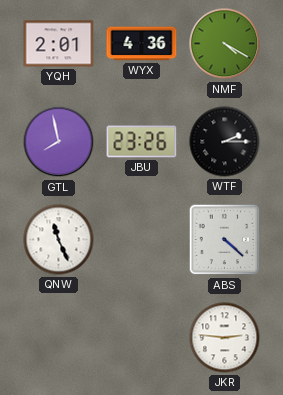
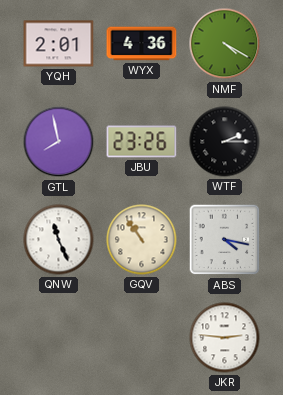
GQV: none -> 10:54 (142, 240)
ABS: 4:22 -> 4:17 (225, 240)
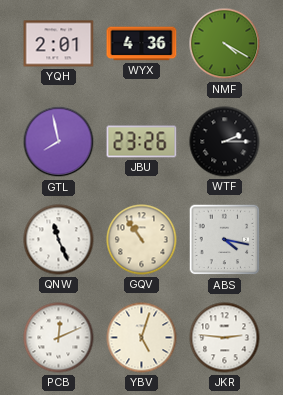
PCB: none -> 12:11 (59, 338)
YBV: none -> 5:03 (142, 338)
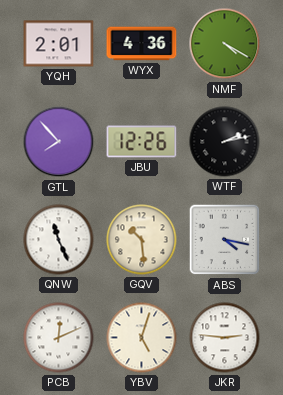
GTL: 7:58 -> 7:53 (59, 142)
JBU: 23:26 -> 12:26 (142, 142)
WTF: 2:15 -> 2:13 (225, 142)
GQV: 10:54 -> 10:29 (142, 240)
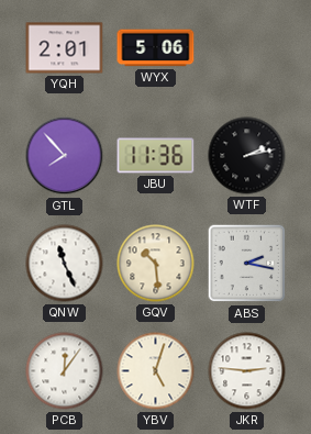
WYX: 4:36 -> 5:06 (156, 48)
NMF: 4:20 -> none (225, 44)
JBU: 12:26 -> 11:36 (156, 156)
ABS: 4:17 -> 2:17 (247, 264)
PCB: 12:11 -> 12:06 (65, 371)
